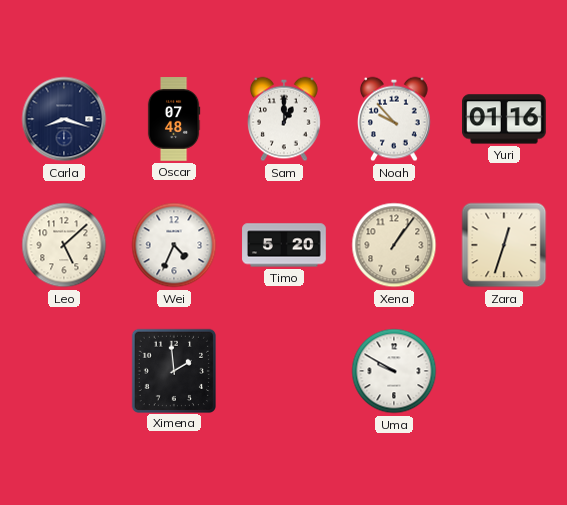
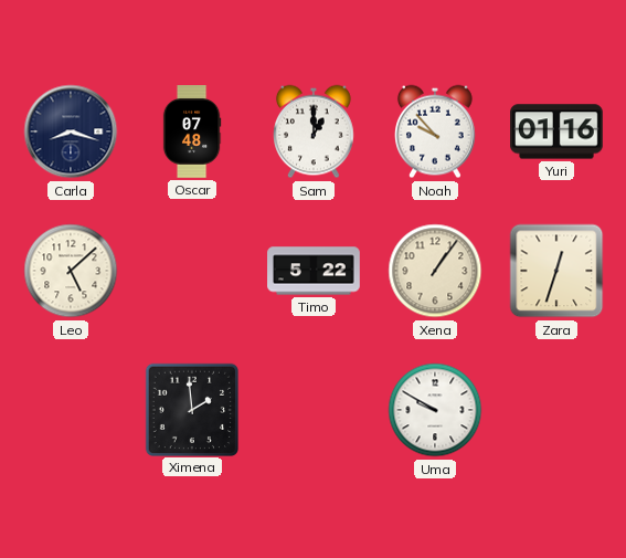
Wei: 4:34 -> none (174, 245)
Timo: 5:20 -> 5:22 (314, 271)
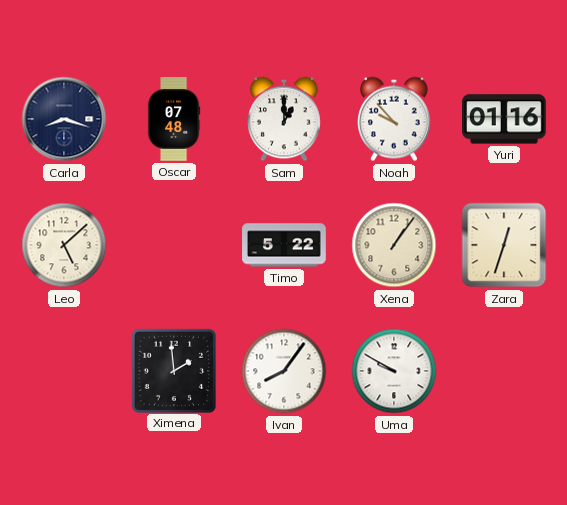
Ivan: none -> 8:06 (284, 371)
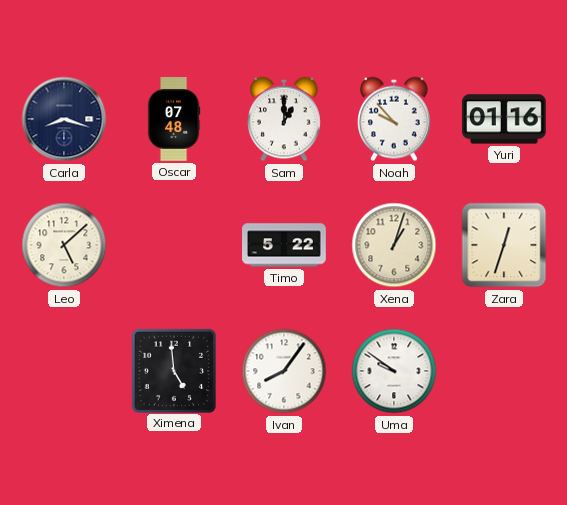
Xena: 1:06 -> 1:03 (394, 245)
Ximena: 1:59 -> 4:59 (173, 370)
Uma: 9:50 -> 9:51 (394, 371)
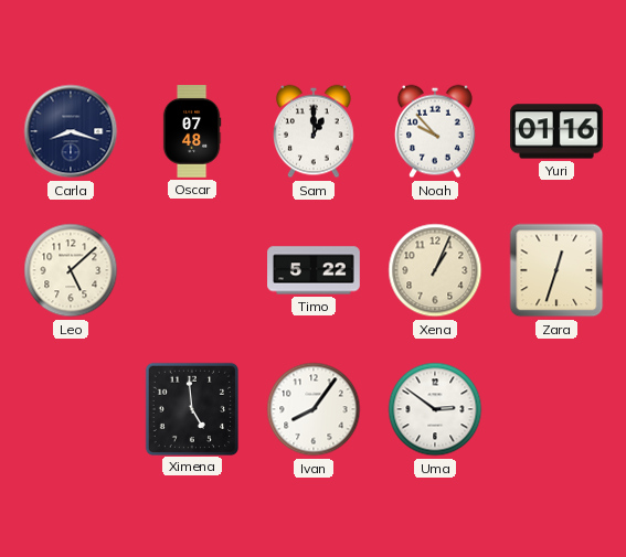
Xena: 1:03 -> 1:04 (435, 270)
Uma: 9:51 -> 2:51 (435, 409)
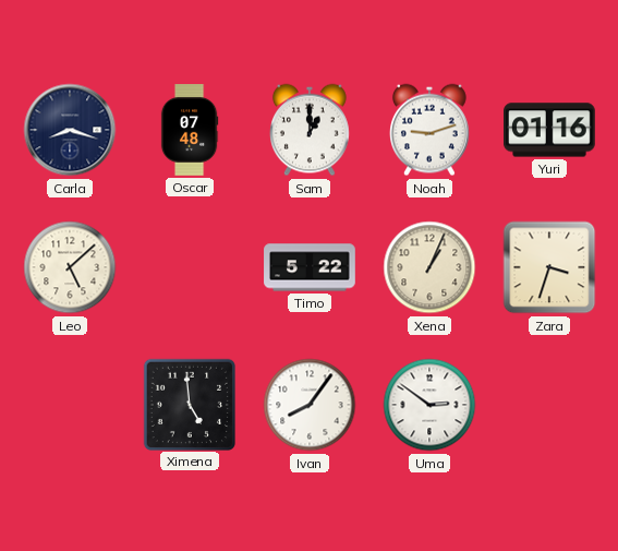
Noah: 9:53 -> 9:12 (431, 130)
Zara: 12:33 -> 3:33 (549, 267)
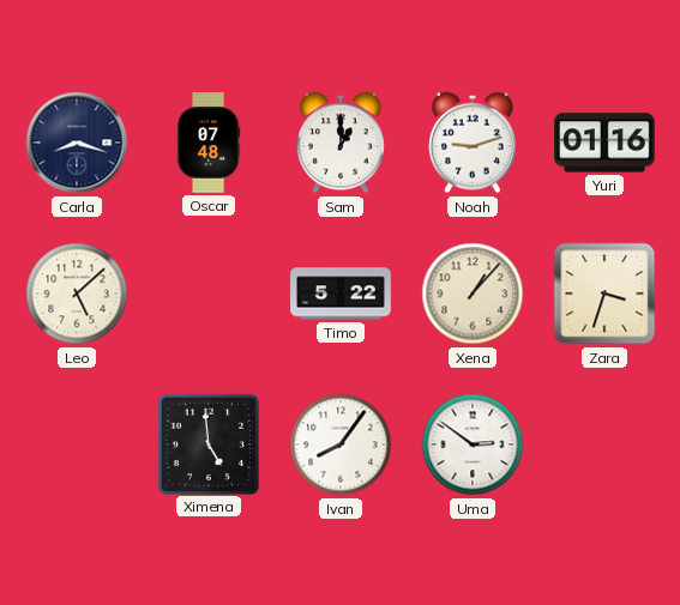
Xena: 1:04 -> 1:07 (473, 294)
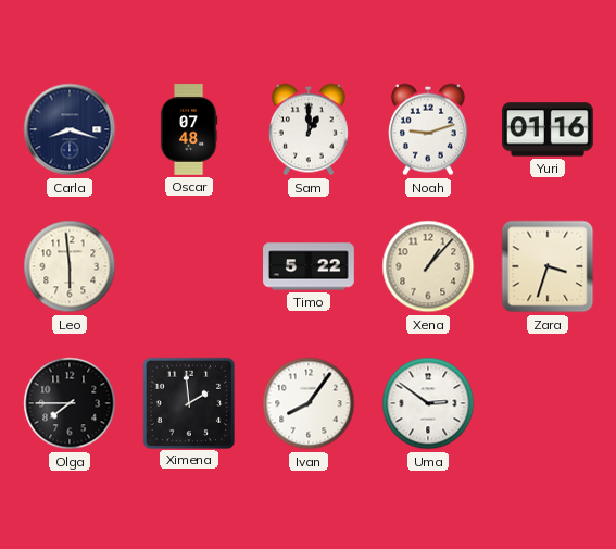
Leo: 5:08 -> 5:59 (70, 266)
Olga: none -> 7:45 (70, 403)
Ximena: 4:59 -> 1:59 (188, 402)
